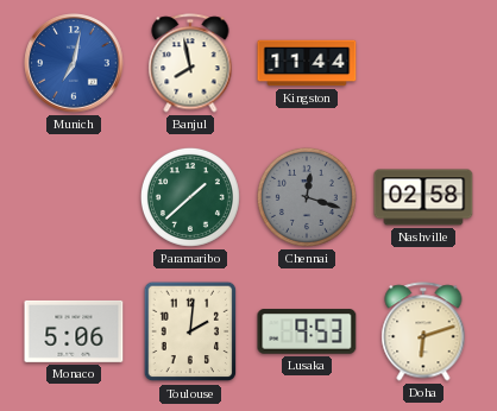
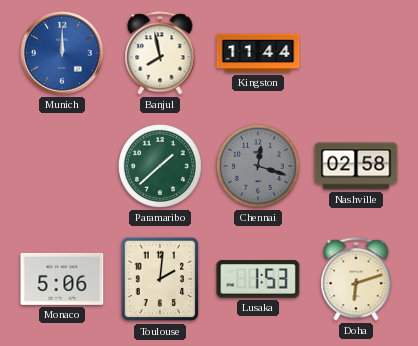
Munich: 7:02 -> 12:00 (63, 54)
Lusaka: 9:53 -> 1:53 (258, 279)
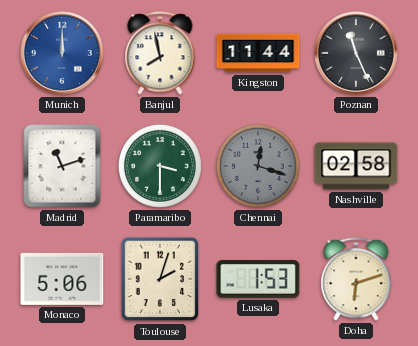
Poznan: none -> 11:26 (357, 54)
Madrid: none -> 11:12 (62, 166)
Paramaribo: 1:38 -> 3:30 (160, 166)
Toulouse: 2:01 -> 2:03 (160, 279)
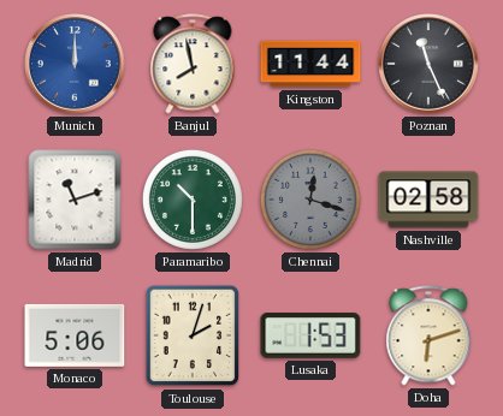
Paramaribo: 3:30 -> 10:30 (193, 200)
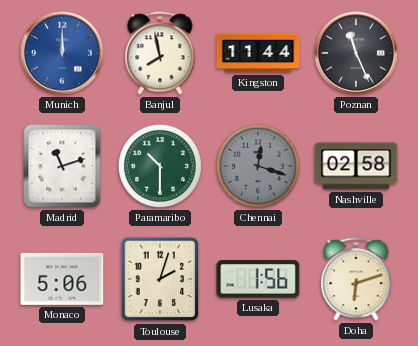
Lusaka: 1:53 -> 1:56 (258, 279)
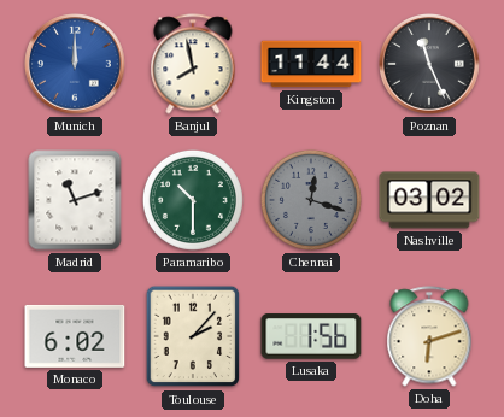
Nashville: 02:58 -> 03:02 (429, 200)
Monaco: 5:06 -> 6:02 (75, 336)
Toulouse: 2:03 -> 2:07 (193, 336)
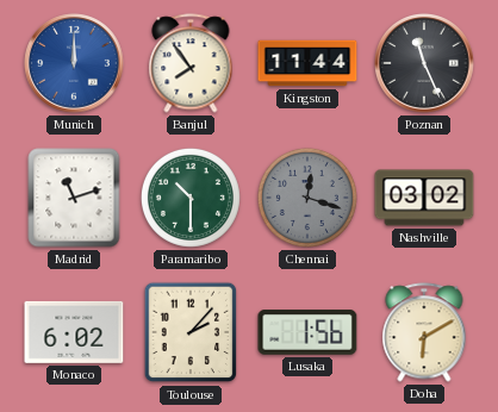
Banjul: 7:58 -> 7:54 (191, 63)
Doha: 6:12 -> 6:10 (424, 332)
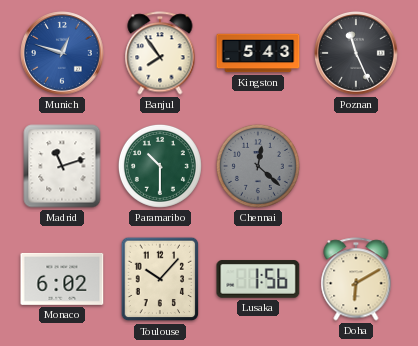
Munich: 12:00 -> 12:48 (63, 54)
Kingston: 11:44 -> 5:43 (258, 53)
Chennai: 12:18 -> 12:22 (258, 166)
Nashville: 03:02 -> none (424, 198)
Toulouse: 2:07 -> 10:07 (160, 279)
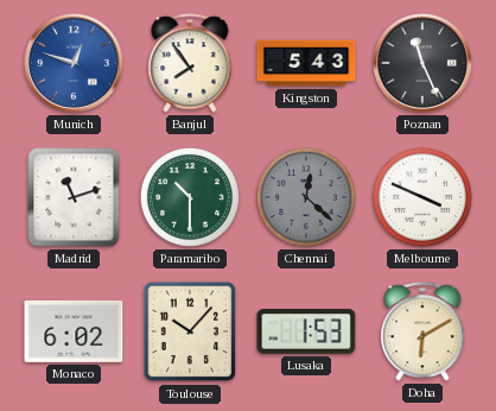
Melbourne: none -> 3:49 (422, 197)
Lusaka: 1:56 -> 1:53 (306, 331)
